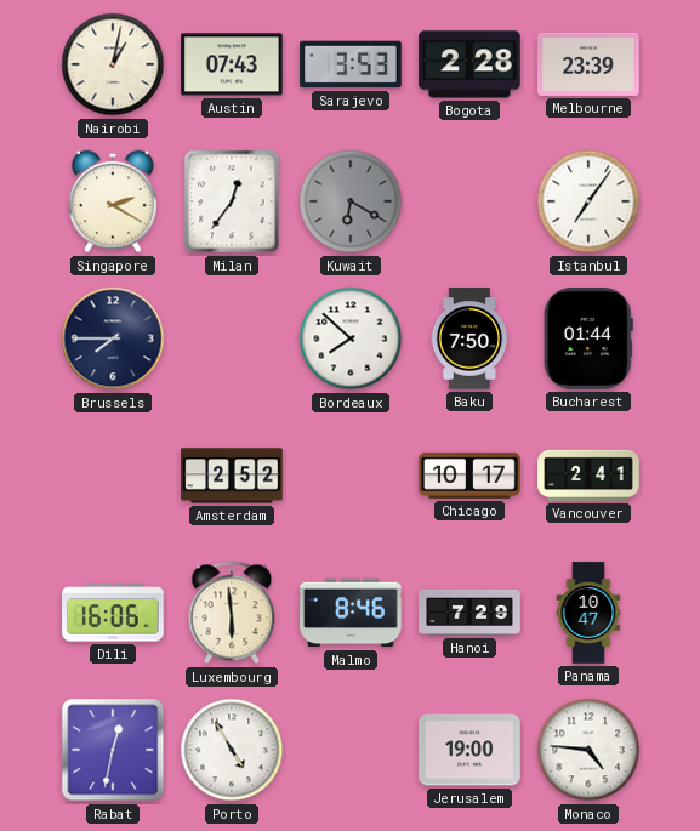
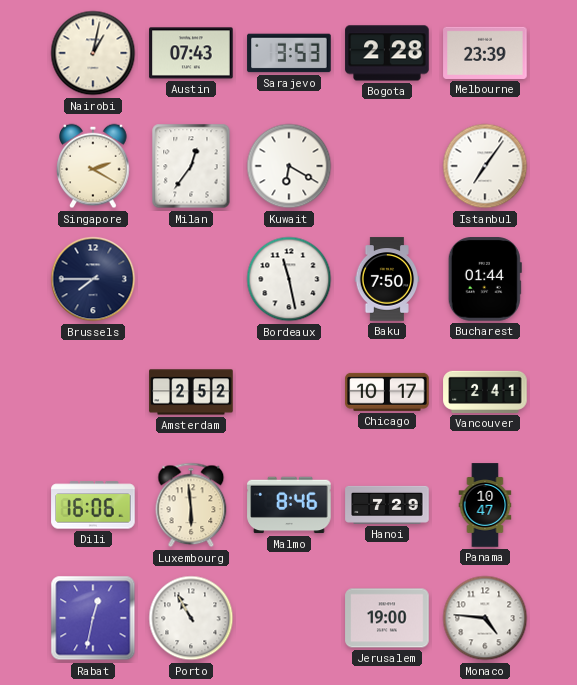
Kuwait dial: grey -> white (289, 166)
Bordeaux: 7:52 -> 11:28 (289, 279)
Porto: 4:55 -> 10:55 (191, 618)
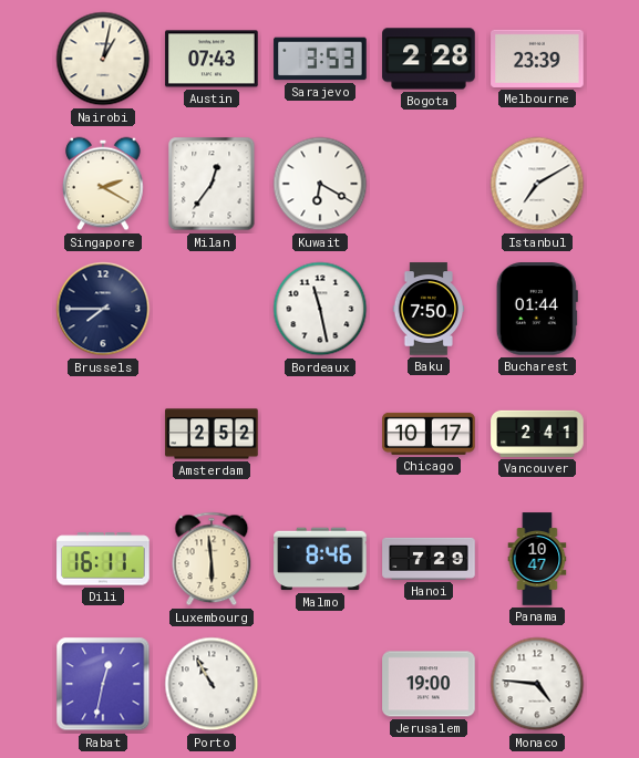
Istanbul: 7:06 -> 7:10 (537, 184)
Dili: 16:06 -> 16:11 (103, 559)
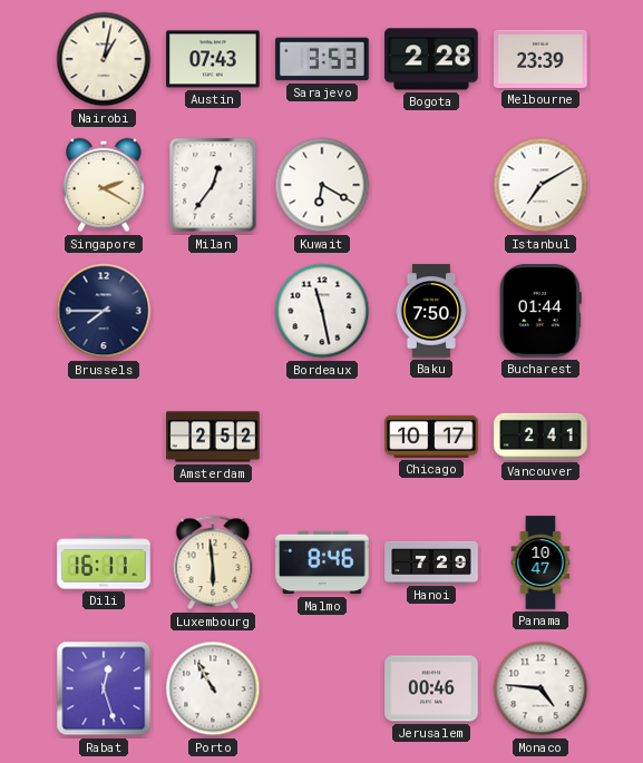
Rabat: 12:32 -> 12:27 (104, 688)
Jerusalem: 19:00 -> 00:46 (431, 688)
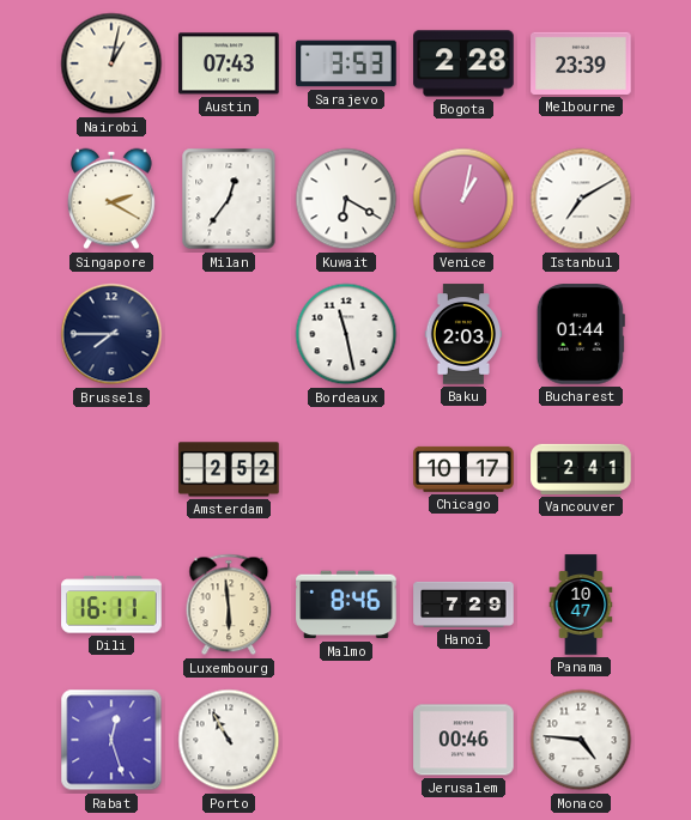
Venice: none -> 1:02 (463, 199)
Baku: 7:50 -> 2:03 (463, 334)
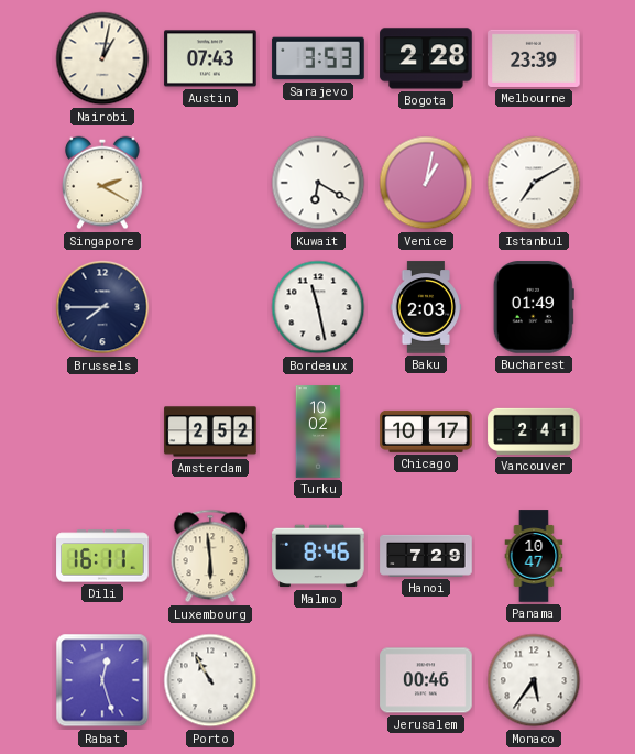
Milan: 12:36 -> none (229, 199)
Bucharest: 01:44 -> 01:49 (534, 307)
Turku: none -> 10:02 (318, 431)
Monaco: 4:46 -> 5:36 (534, 680)
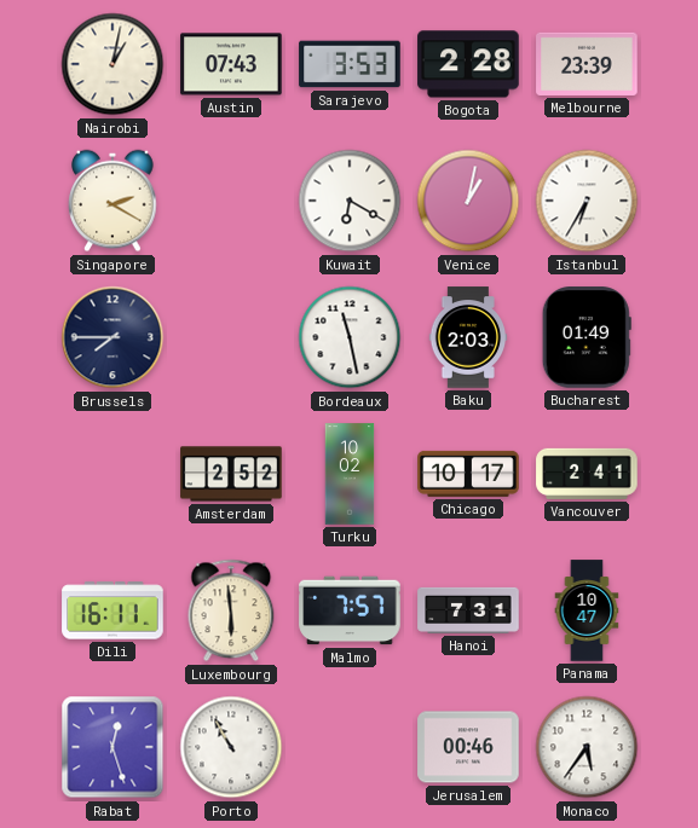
Istanbul: 7:10 -> 6:35 (587, 201)
Malmo: 8:46 -> 7:57 (350, 610)
Hanoi: 7:29 -> 7:31 (468, 610)
